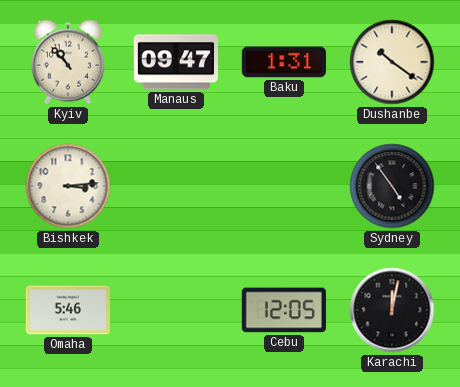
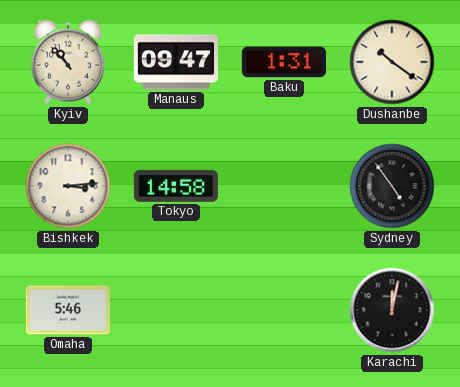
Tokyo: none -> 14:58 (176, 186)
Cebu: 12:05 -> none (284, 310)
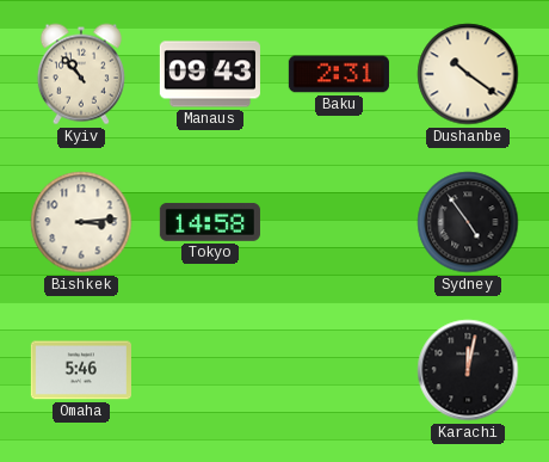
Manaus: 09:47 -> 09:43 (210, 74)
Baku: 1:31 -> 2:31 (339, 74)
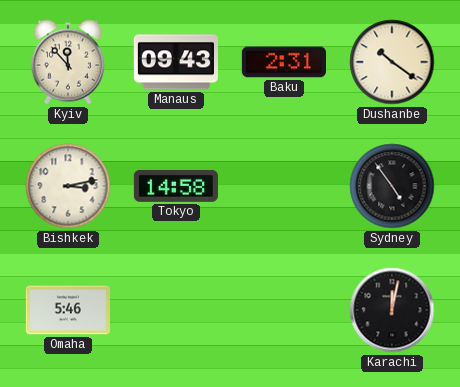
Kyiv: 10:53 -> 11:53 (68, 62)
Bishkek: 3:14 -> 3:13 (68, 186)
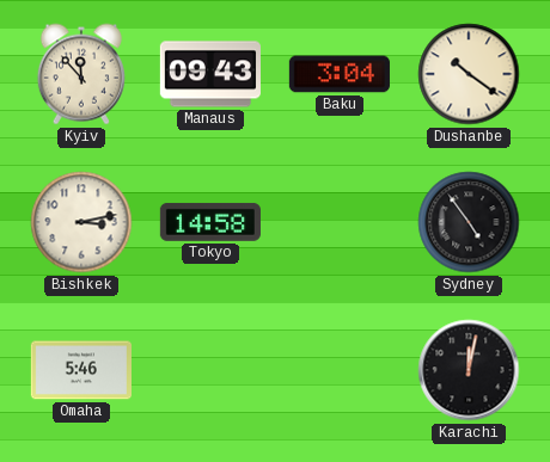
Baku: 2:31 -> 3:04 (340, 74)
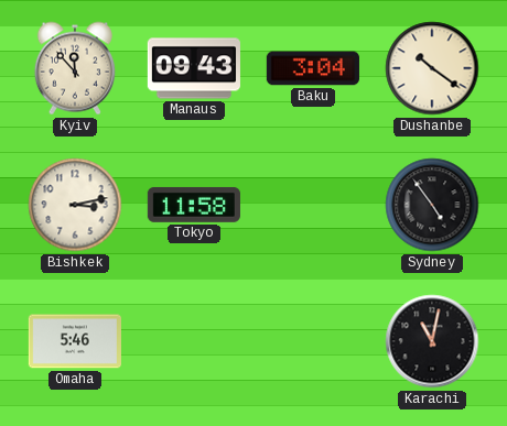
Tokyo: 14:58 -> 11:58 (194, 205)
Karachi: 12:02 -> 11:02 (432, 341)
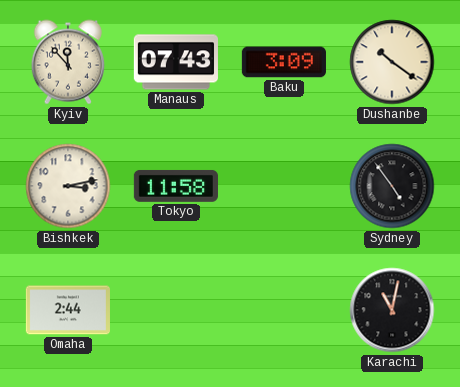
Manaus: 09:43 -> 07:43 (176, 62)
Baku: 3:04 -> 3:09 (284, 62)
Omaha: 5:46 -> 2:44 (68, 310)
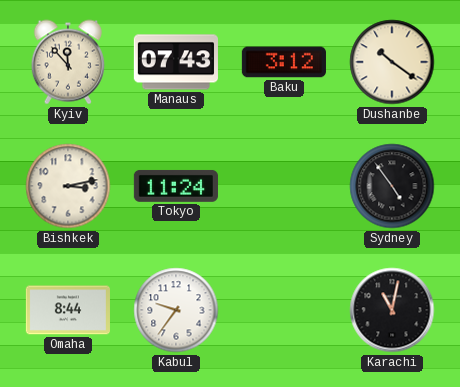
Baku: 3:09 -> 3:12 (284, 62)
Tokyo: 11:58 -> 11:24 (176, 186)
Omaha: 2:44 -> 8:44 (68, 310)
Kabul: none -> 9:36 (176, 310)
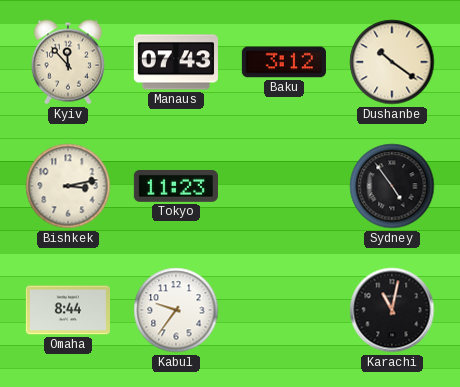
Tokyo: 11:24 -> 11:23 (176, 186)
